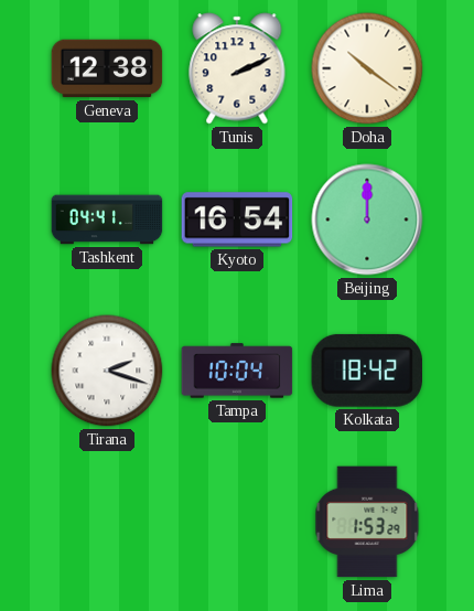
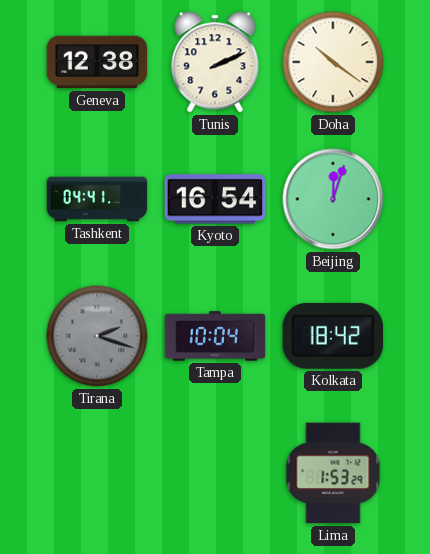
Beijing: 12:00 -> 12:03 (333, 199)
Tirana dial: white -> grey (97, 336)
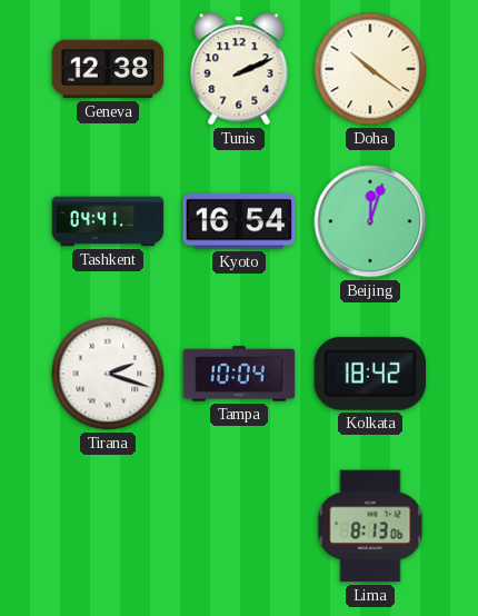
Tirana dial: grey -> white (108, 374)
Lima: 1:53 -> 8:13 (370, 526)
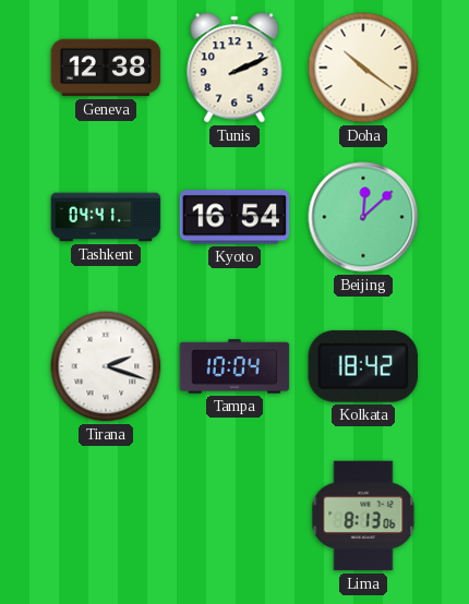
Beijing: 12:03 -> 12:08 (363, 217)
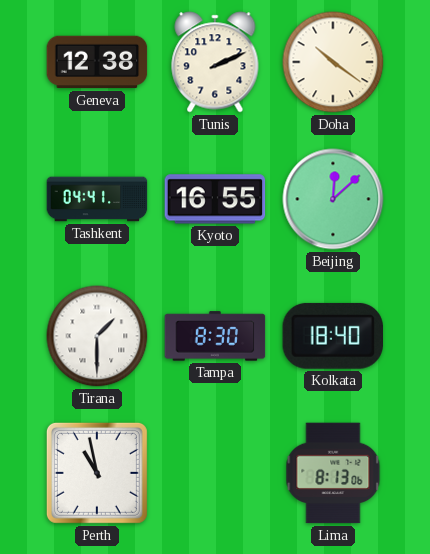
Kyoto: 16:54 -> 16:55 (215, 199)
Tirana: 2:18 -> 1:30 (97, 336)
Tampa: 10:04 -> 8:30 (215, 336)
Kolkata: 18:42 -> 18:40 (332, 336)
Perth: none -> 10:58 (97, 473)
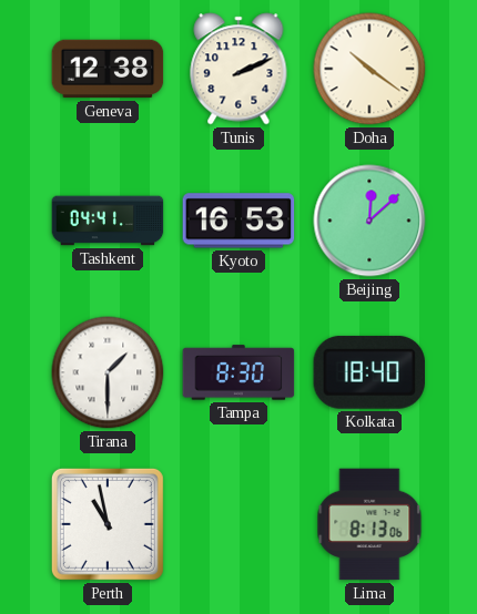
Kyoto: 16:55 -> 16:53 (238, 221)
